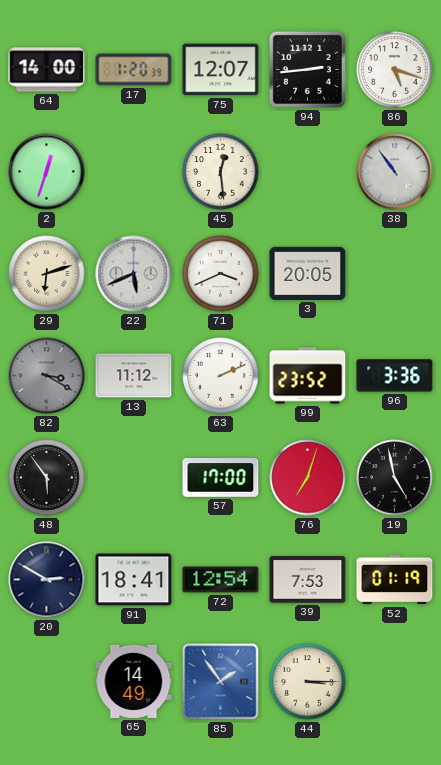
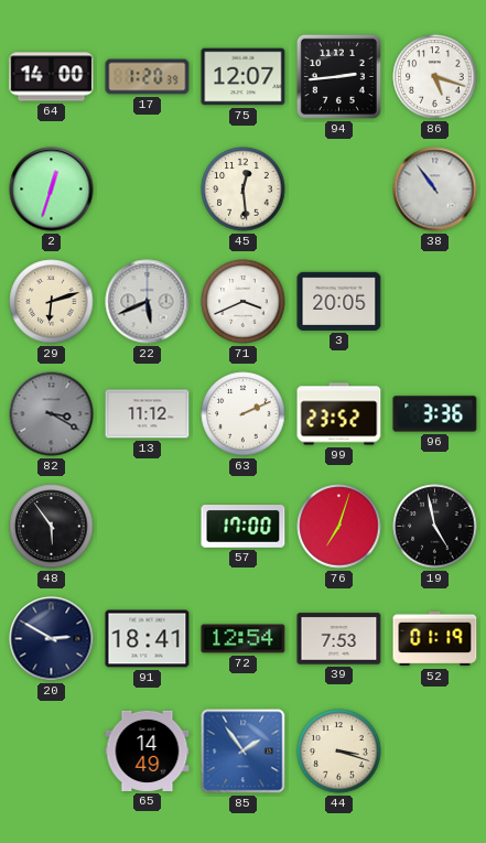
44: 3:15 -> 3:18 (339, 752)
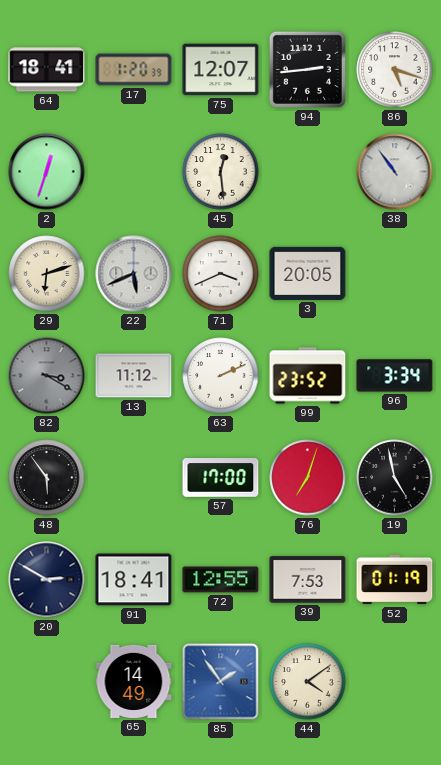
64: 14:00 -> 18:41 (47, 70)
96: 3:36 -> 3:34 (395, 376)
72: 12:54 -> 12:55 (221, 580)
44: 3:18 -> 4:09 (308, 682)
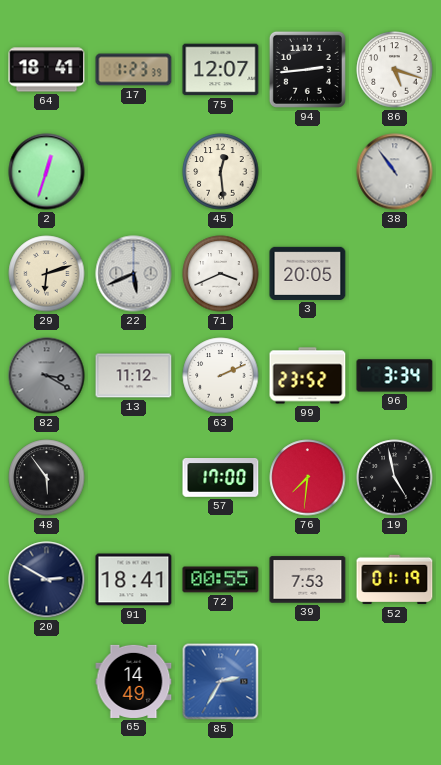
17: 1:20 -> 1:23 (134, 70)
76: 7:03 -> 7:31 (308, 478)
72: 12:55 -> 00:55 (221, 580)
85: 1:54 -> 2:35 (221, 682)
44: 4:09 -> none (308, 682)
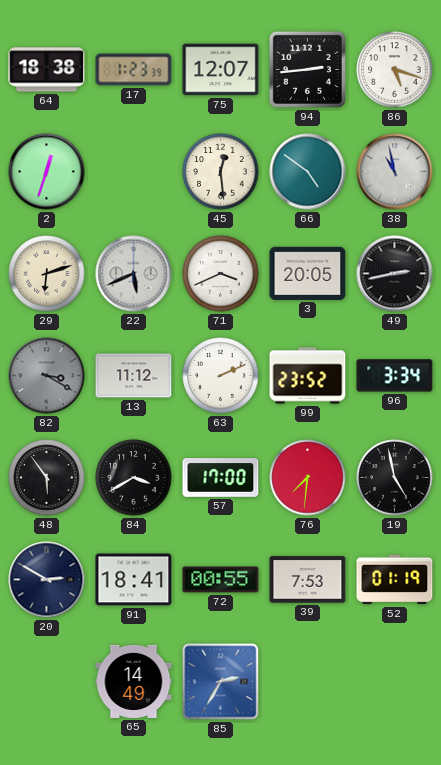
64: 18:41 -> 18:38 (47, 70)
66: none -> 4:51 (308, 172)
38: 10:54 -> 10:58 (395, 172)
49: none -> 2:43 (395, 274)
84: none -> 3:40 (134, 478)
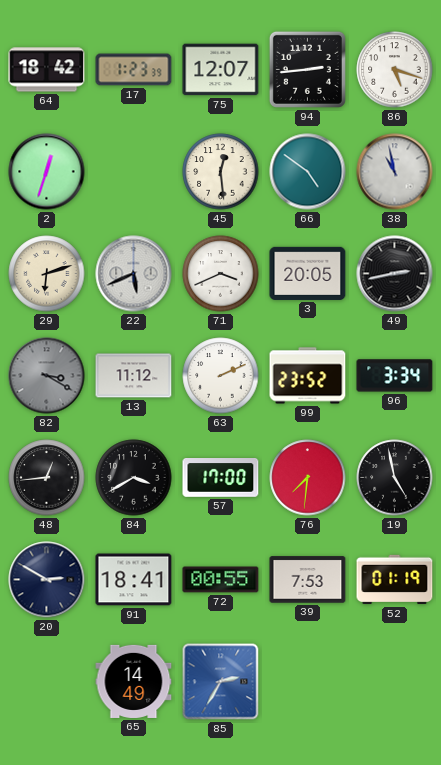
64: 18:38 -> 18:42 (47, 70)
48: 5:54 -> 12:44 (47, 478)
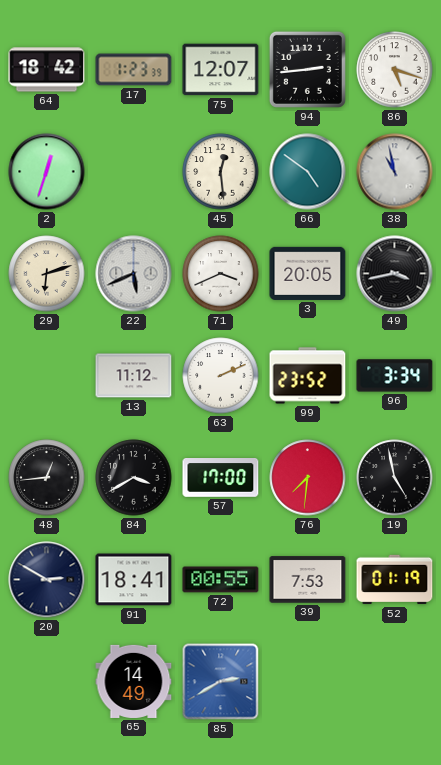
49: 2:43 -> 3:43 (395, 274)
82: 3:20 -> none (47, 376)
85: 2:35 -> 2:40 (221, 682)
